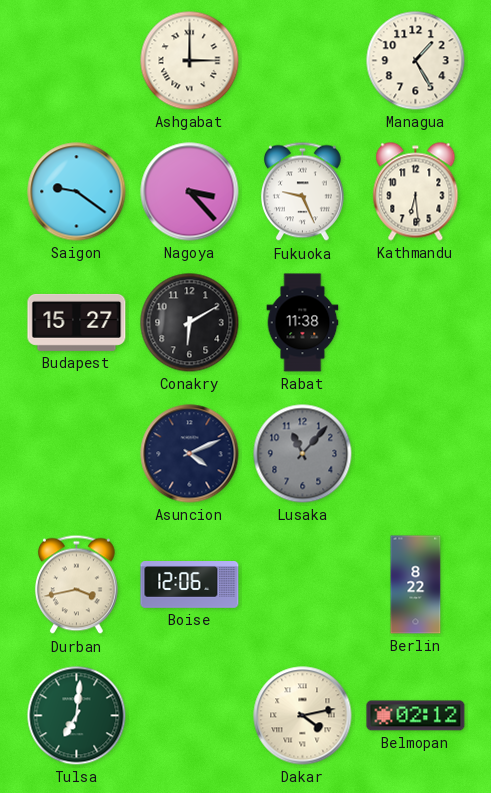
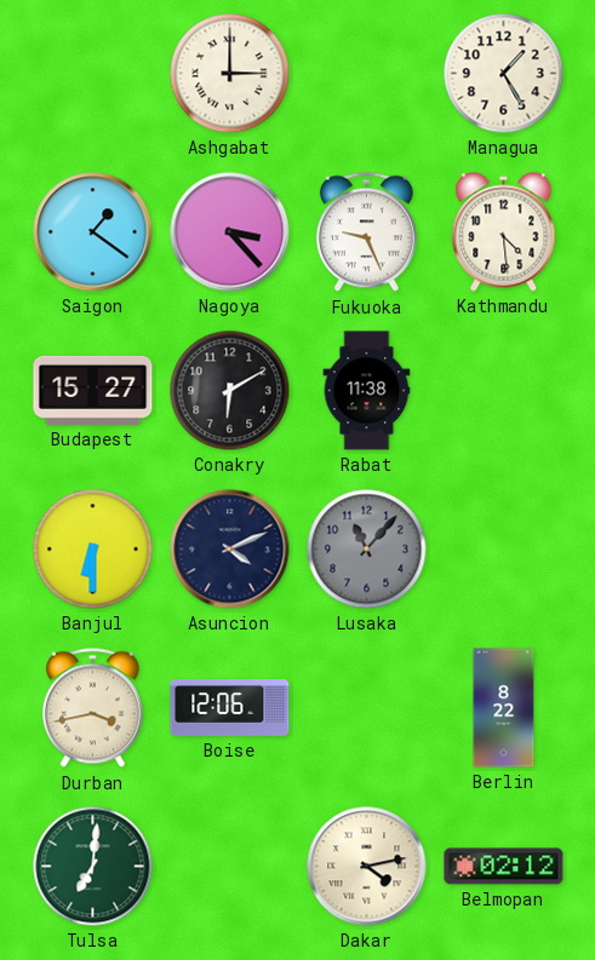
Saigon: 9:21 -> 1:21 (93, 232)
Kathmandu: 6:29 -> 4:29 (504, 232)
Banjul: none -> 6:30 (93, 550)
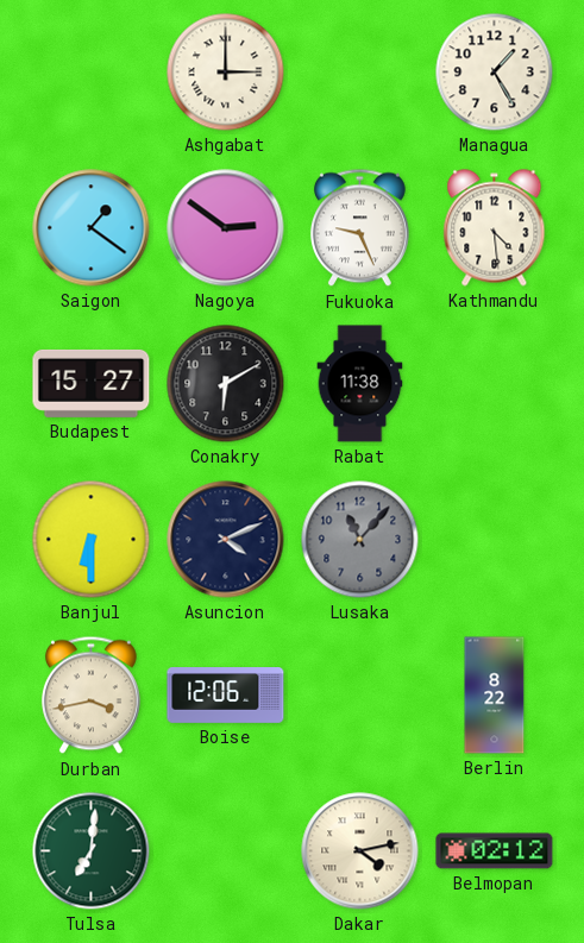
Nagoya: 3:23 -> 2:51 (226, 228)
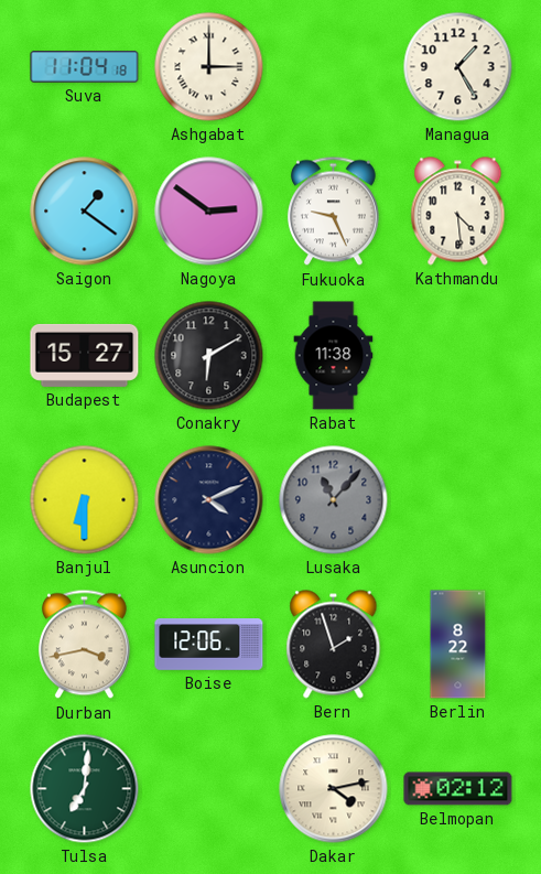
Suva: none -> 11:04 (85, 67)
Bern: none -> 1:57 (334, 645)
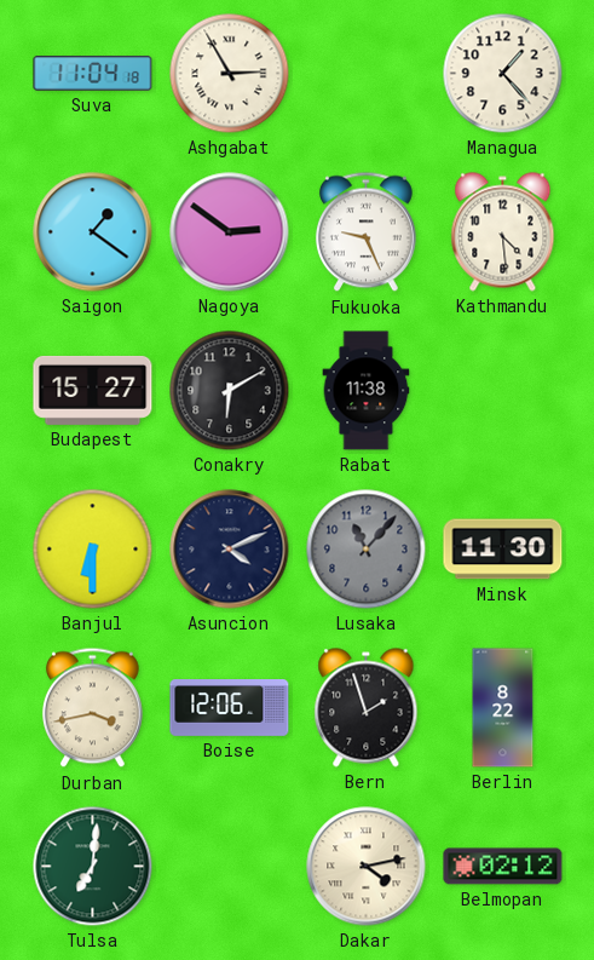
Ashgabat: 3:00 -> 2:55 (230, 74)
Managua: 1:25 -> 1:23 (503, 74)
Minsk: none -> 11:30 (503, 550)
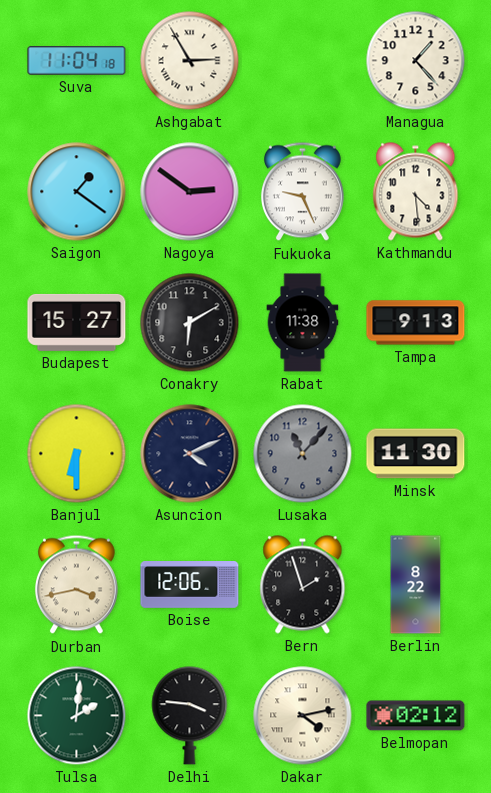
Tampa: none -> 9:13 (416, 323)
Tulsa: 7:01 -> 2:01 (77, 716)
Delhi: none -> 3:46 (190, 716)
